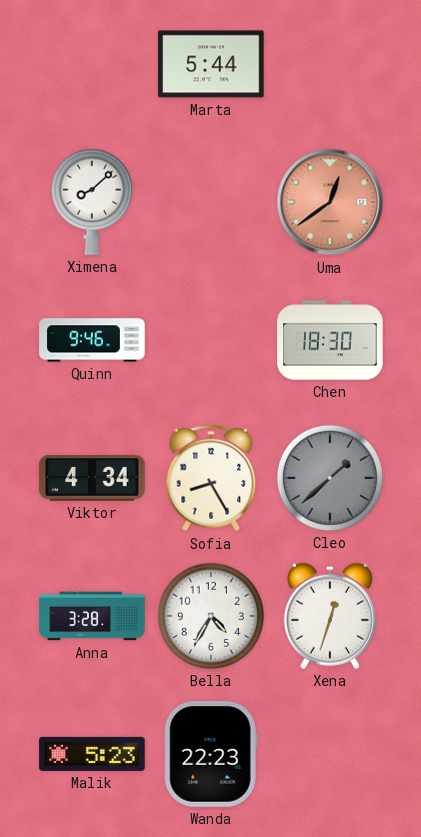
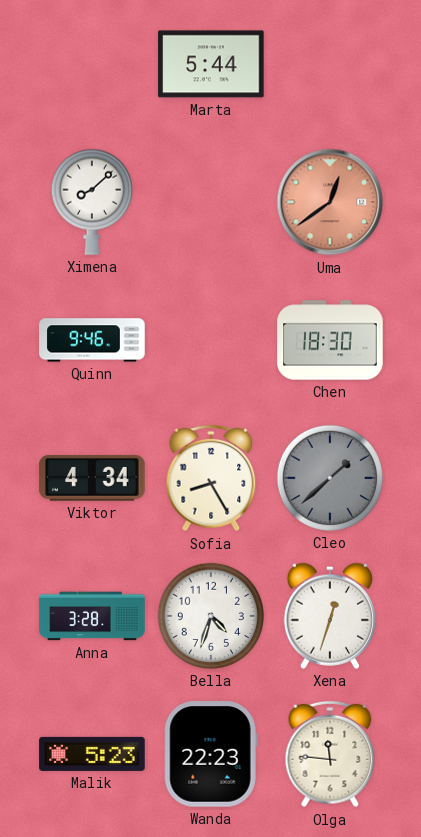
Bella: 4:35 -> 4:33 (211, 616)
Olga: none -> 11:46 (330, 754)
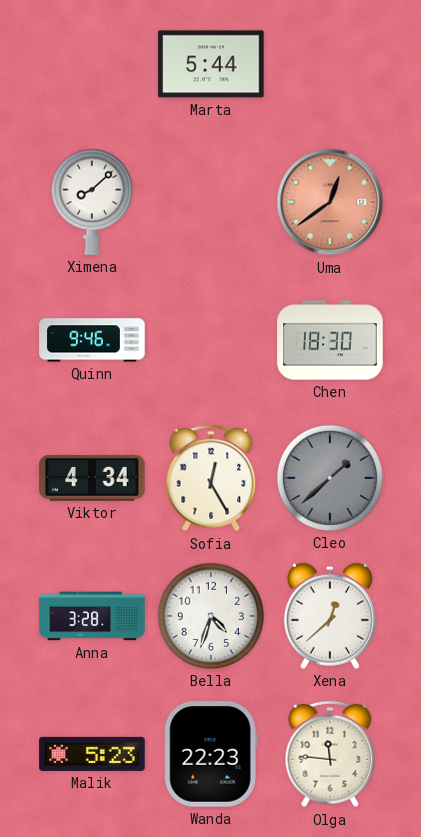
Sofia: 8:25 -> 12:25 (211, 478)
Xena: 12:33 -> 12:38 (330, 616)
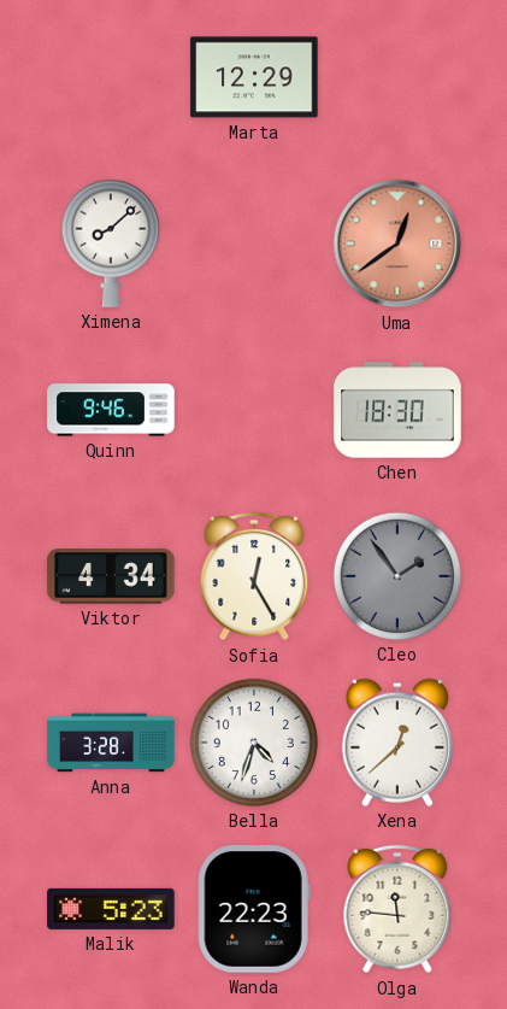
Marta: 5:44 -> 12:29 (254, 77)
Cleo: 1:38 -> 1:54 (397, 576)
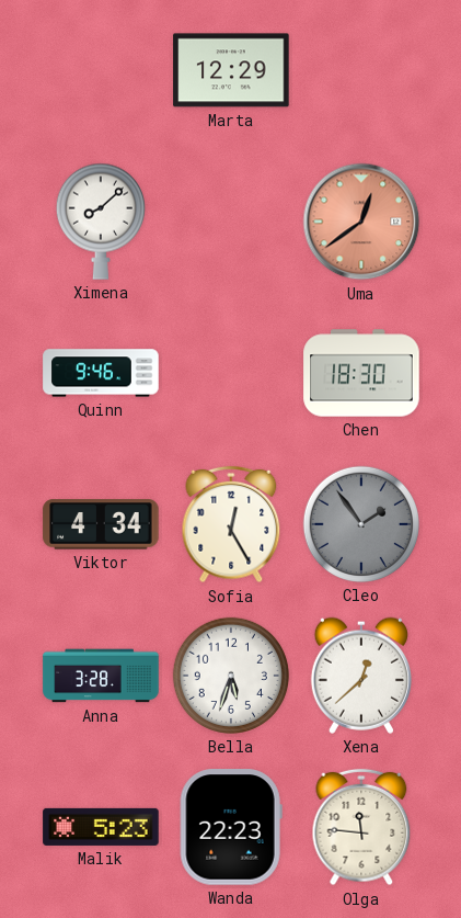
Bella: 4:33 -> 5:33 (231, 676)
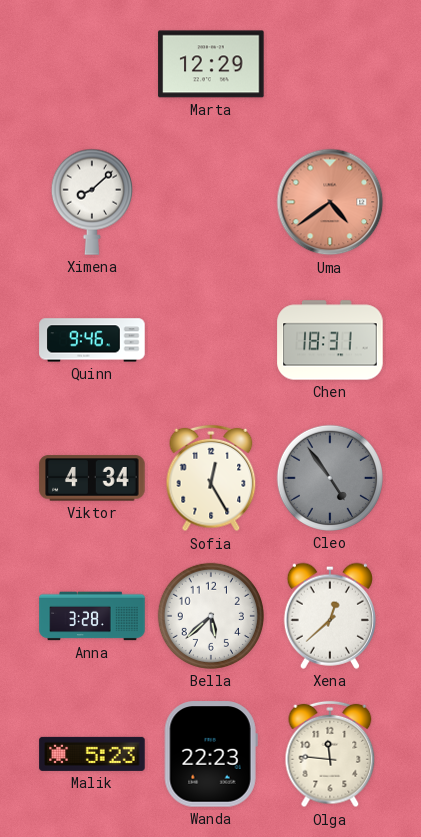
Uma: 12:39 -> 4:39 (330, 202)
Chen: 18:30 -> 18:31 (330, 340)
Cleo: 1:54 -> 4:54 (330, 478)
Bella: 5:33 -> 5:38 (211, 616)
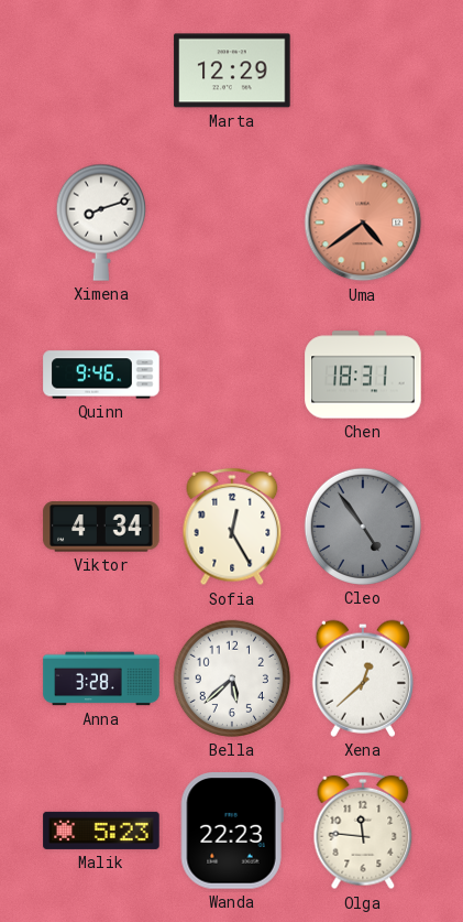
Ximena: 8:08 -> 8:12 (101, 223)
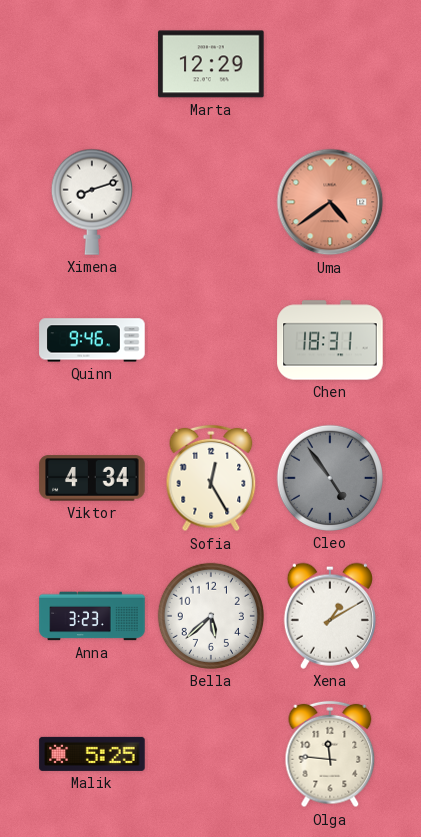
Anna: 3:28 -> 3:23 (92, 616)
Xena: 12:38 -> 1:10 (330, 616)
Malik: 5:23 -> 5:25 (92, 754)
Wanda: 22:23 -> none (232, 831)
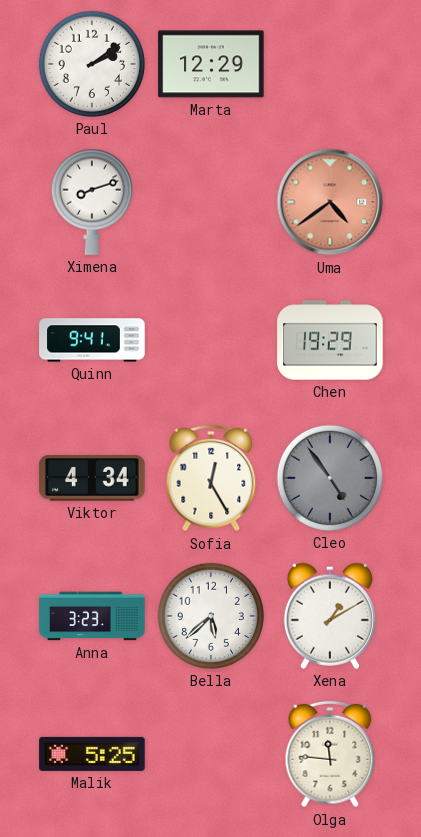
Paul: none -> 2:09 (92, 64)
Quinn: 9:46 -> 9:41 (92, 340)
Chen: 18:31 -> 19:29 (330, 340)
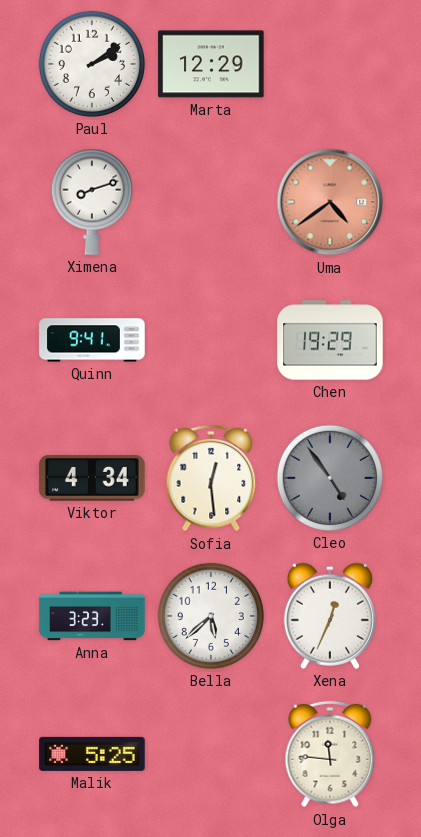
Sofia: 12:25 -> 12:29 (211, 478)
Xena: 1:10 -> 12:34 (330, 616)
